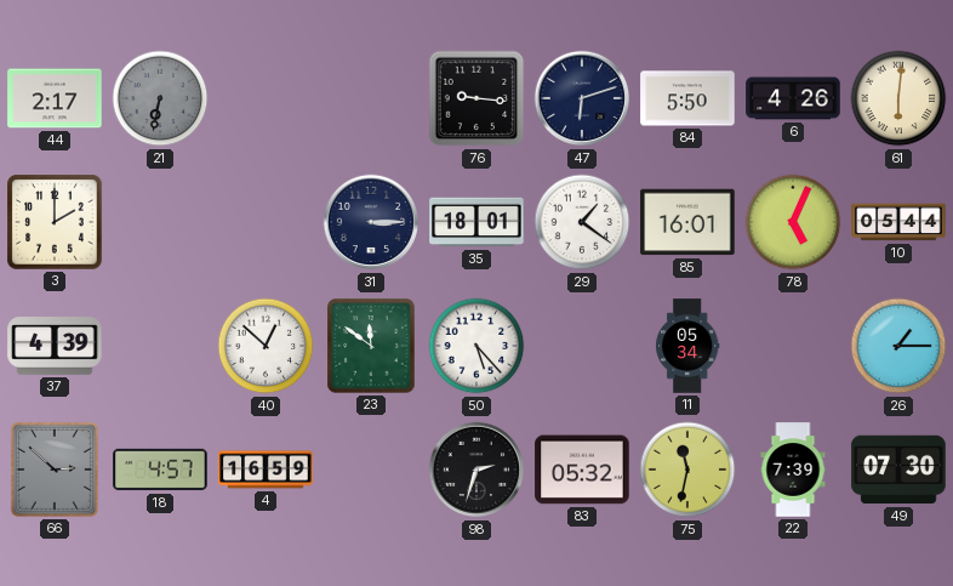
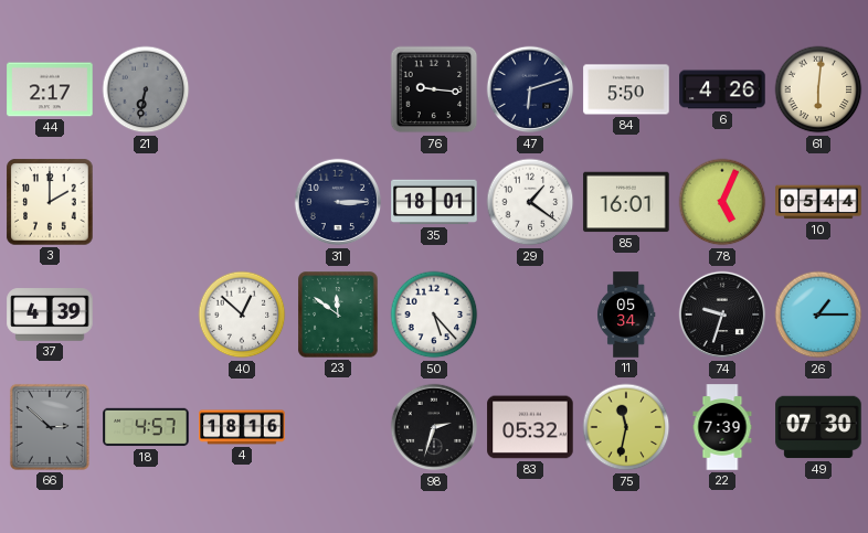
74: none -> 9:33 (722, 315)
4: 16:59 -> 18:16 (242, 427)
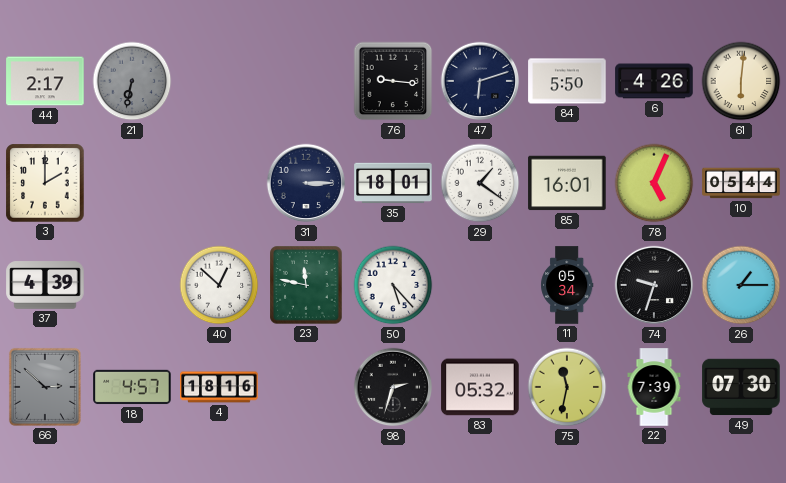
23: 11:51 -> 11:47 (306, 285)
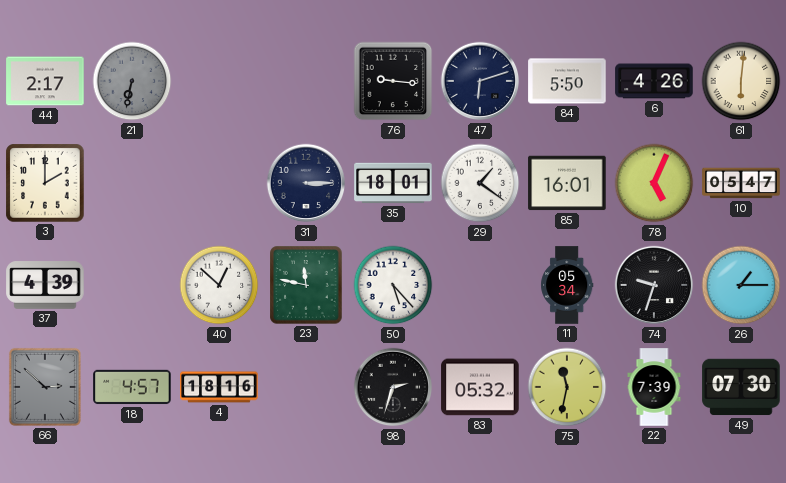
10: 05:44 -> 05:47 (741, 183)
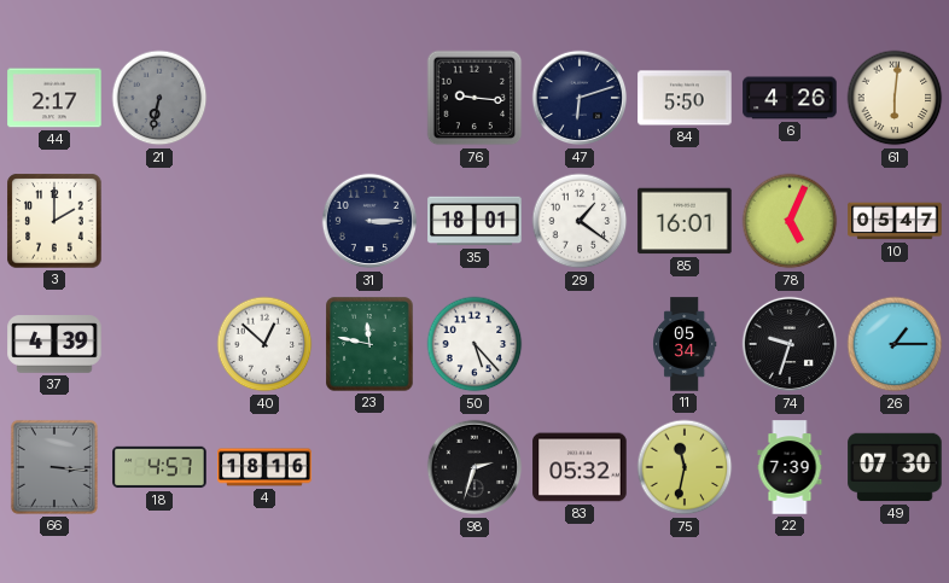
66: 2:52 -> 3:16 (54, 467)
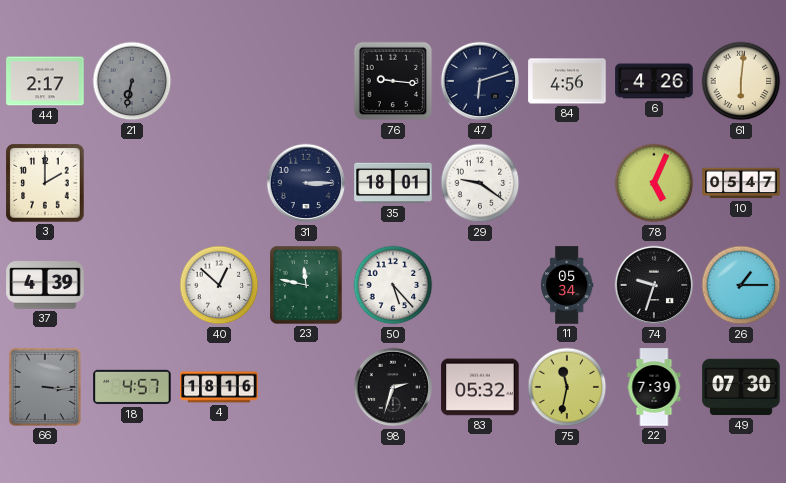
84: 5:50 -> 4:56 (567, 81)
29: 1:21 -> 9:21 (480, 183)
85: 16:01 -> none (685, 221)
